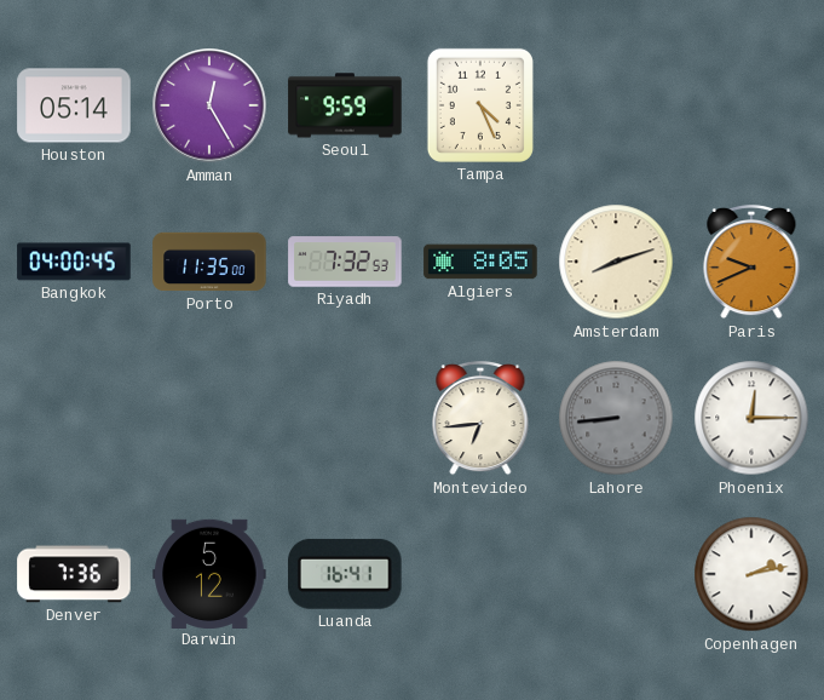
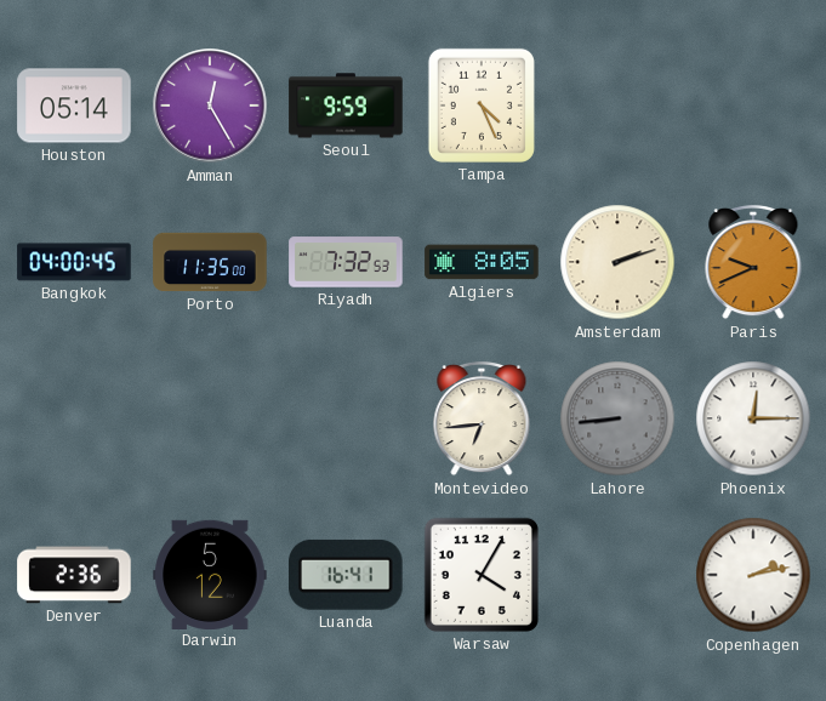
Amsterdam: 8:12 -> 2:12 (617, 262)
Denver: 7:36 -> 2:36 (74, 575)
Warsaw: none -> 4:05 (482, 575)
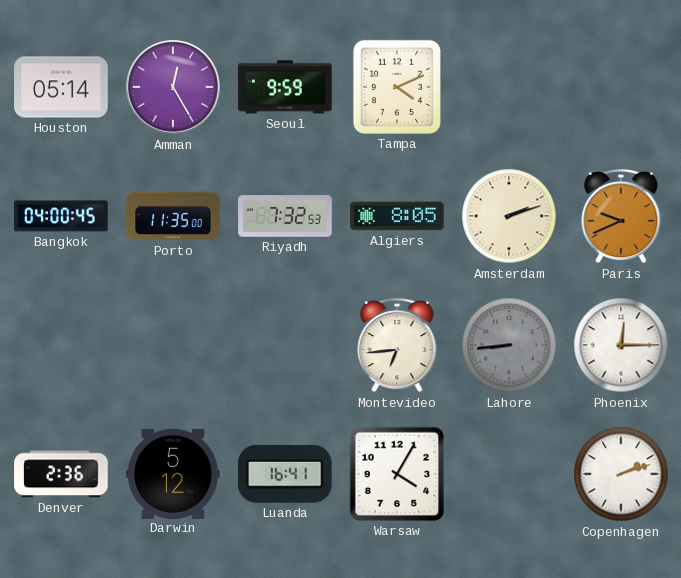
Tampa: 4:26 -> 4:11 (397, 87)
Copenhagen: 2:13 -> 2:12 (621, 474)
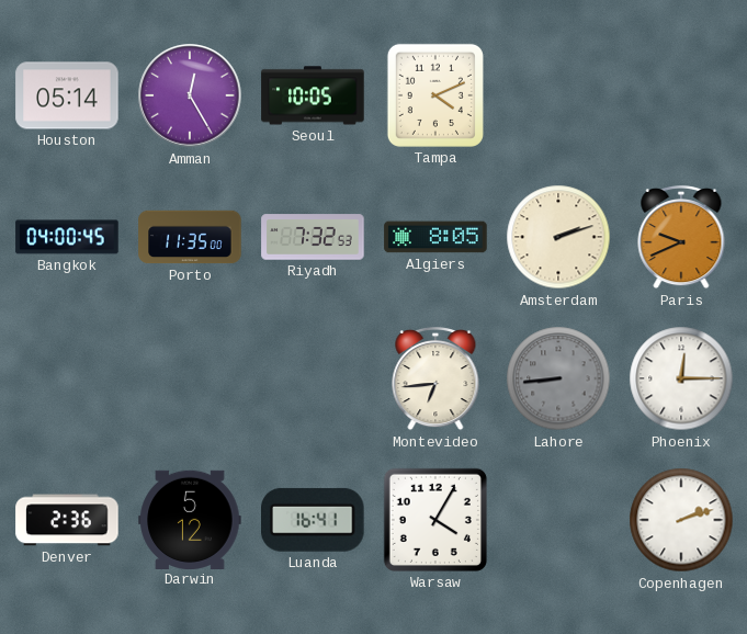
Seoul: 9:59 -> 10:05 (313, 95)
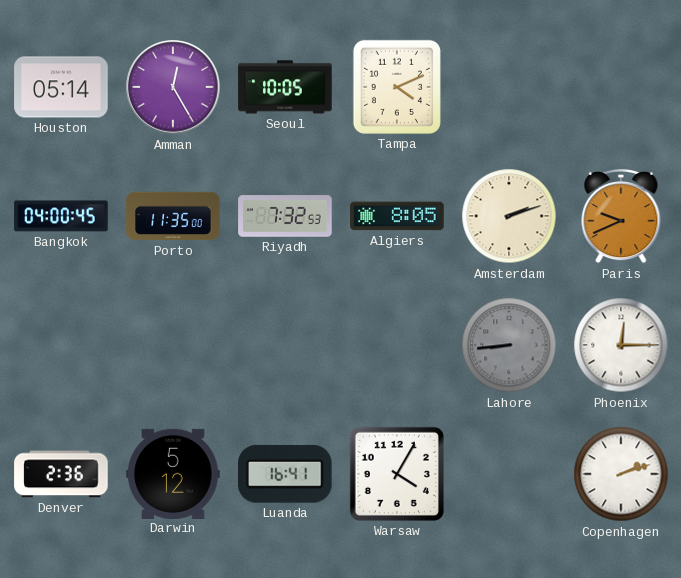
Montevideo: 6:44 -> none (435, 378)
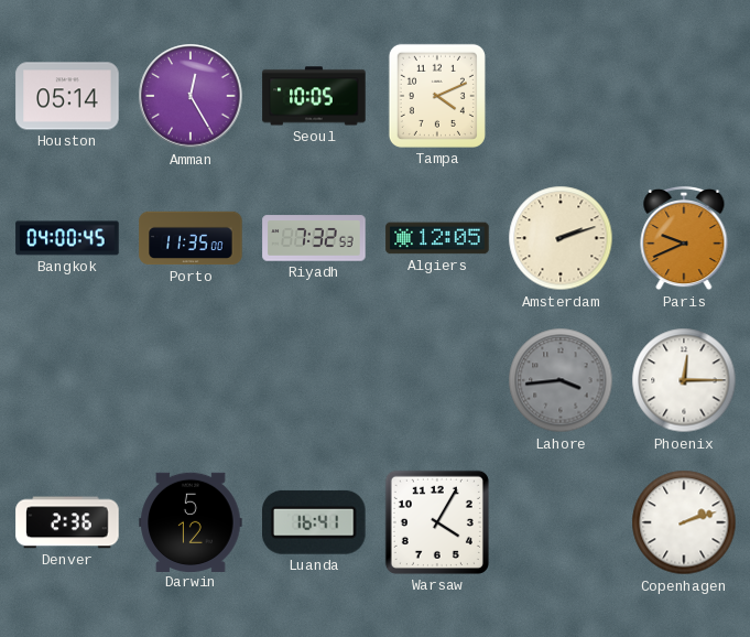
Algiers: 8:05 -> 12:05 (437, 238)
Lahore: 8:44 -> 3:44 (561, 380)
